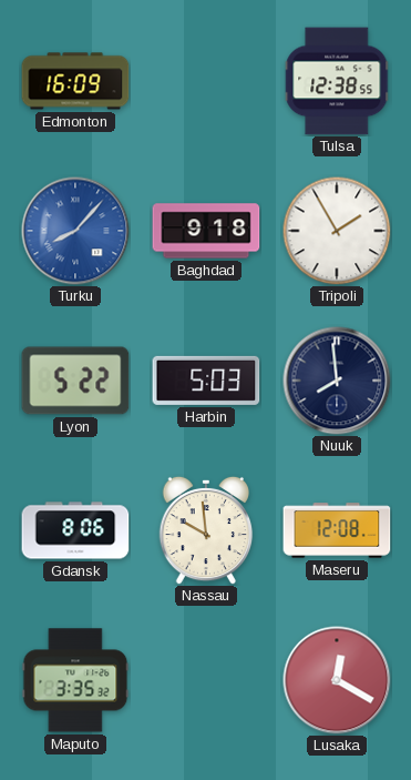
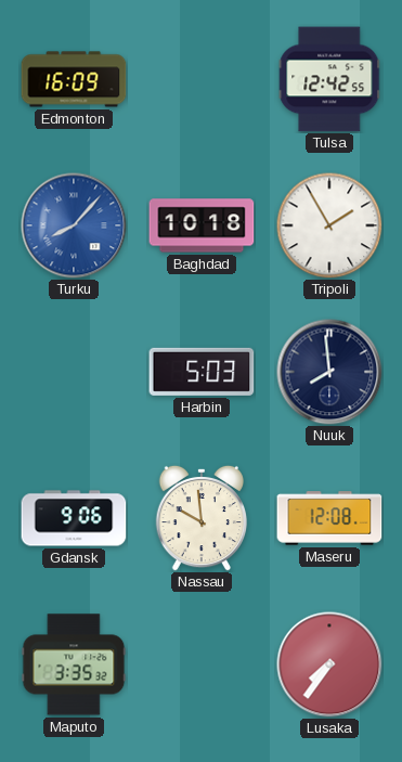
Tulsa: 12:38 -> 12:42 (330, 79)
Baghdad: 9:18 -> 10:18 (202, 225)
Lyon: 5:22 -> none (75, 381)
Gdansk: 8:06 -> 9:06 (74, 518)
Lusaka: 12:20 -> 7:36 (329, 664)
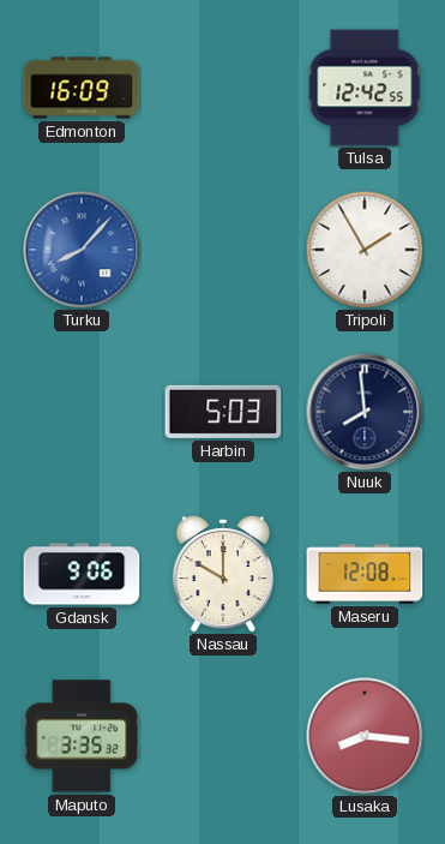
Baghdad: 10:18 -> none (202, 225)
Nassau: 9:59 -> 10:00 (223, 574)
Lusaka: 7:36 -> 8:16 (365, 736)
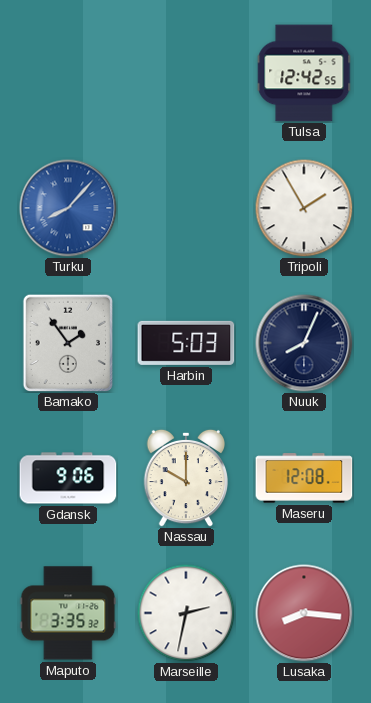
Edmonton: 16:09 -> none (82, 88)
Bamako: none -> 1:54 (68, 343)
Nuuk: 7:59 -> 8:04 (304, 343)
Marseille: none -> 2:32 (186, 613)
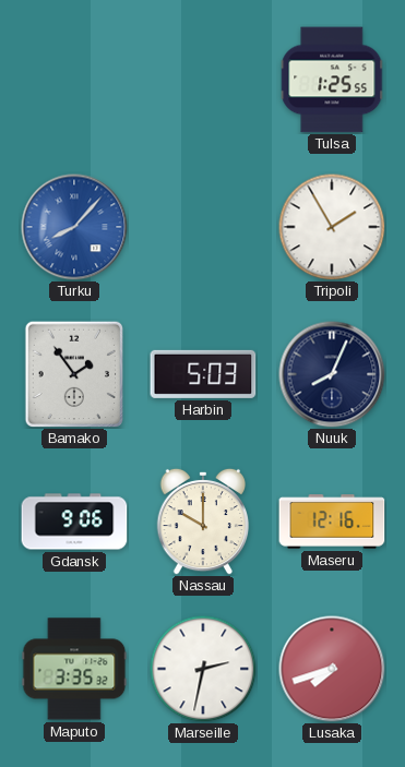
Tulsa: 12:42 -> 1:25 (333, 80)
Maseru: 12:08 -> 12:16 (332, 522)
Lusaka: 8:16 -> 7:42 (332, 669)
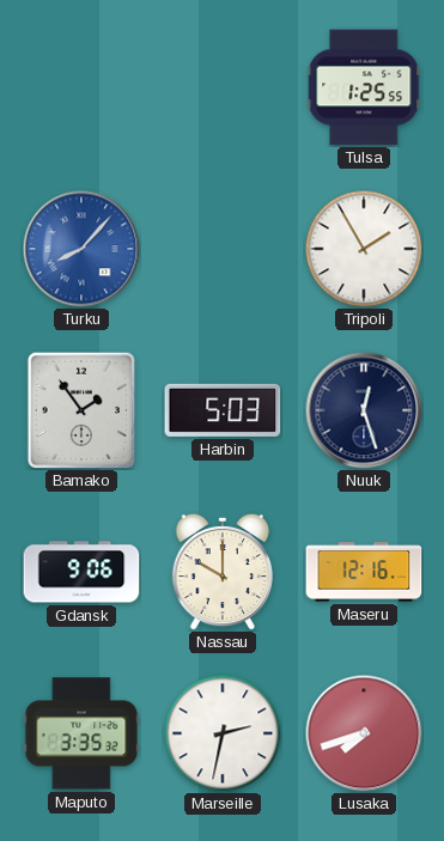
Nuuk: 8:04 -> 12:27 (364, 410)
